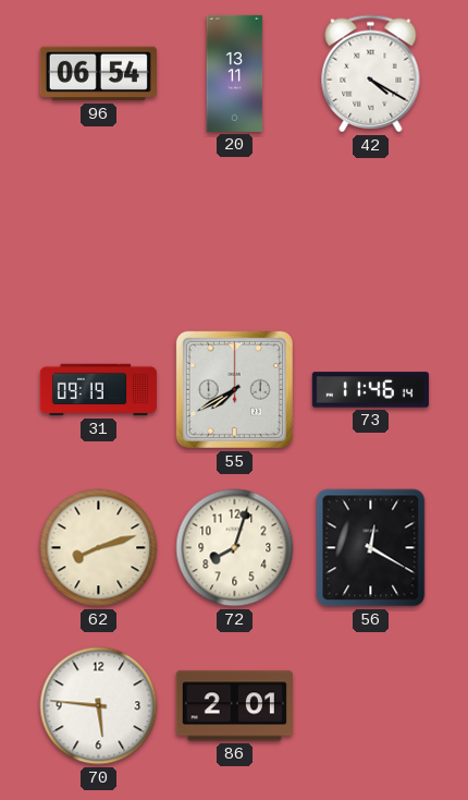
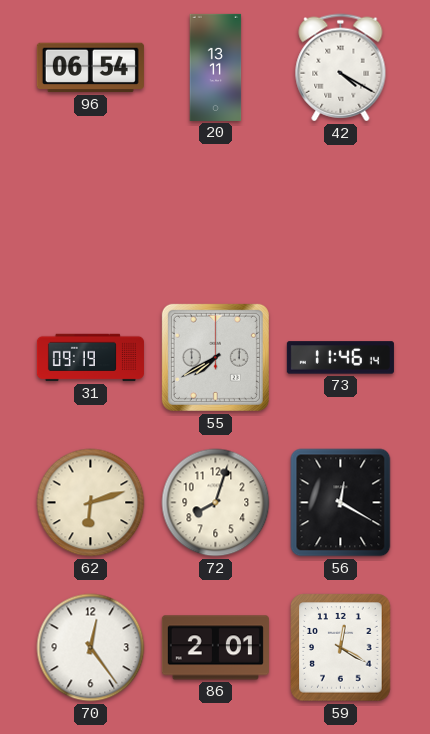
62: 8:12 -> 6:12 (91, 503)
70: 5:46 -> 12:24 (91, 648)
59: none -> 12:20 (341, 648)
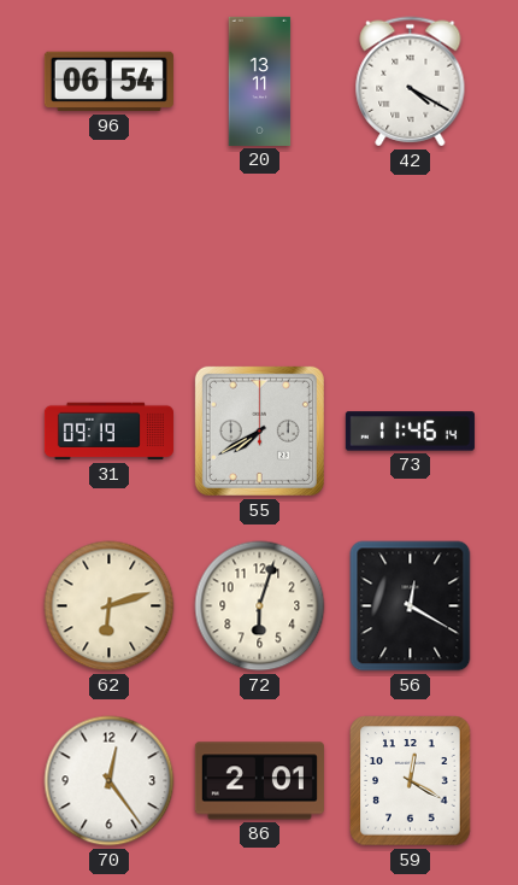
72: 8:03 -> 6:03 (260, 606)
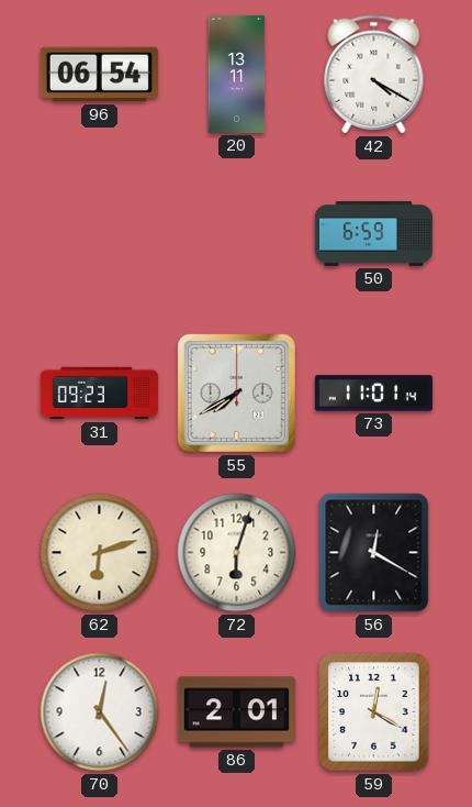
50: none -> 6:59 (373, 234)
31: 09:19 -> 09:23 (99, 394)
73: 11:46 -> 11:01 (373, 394)
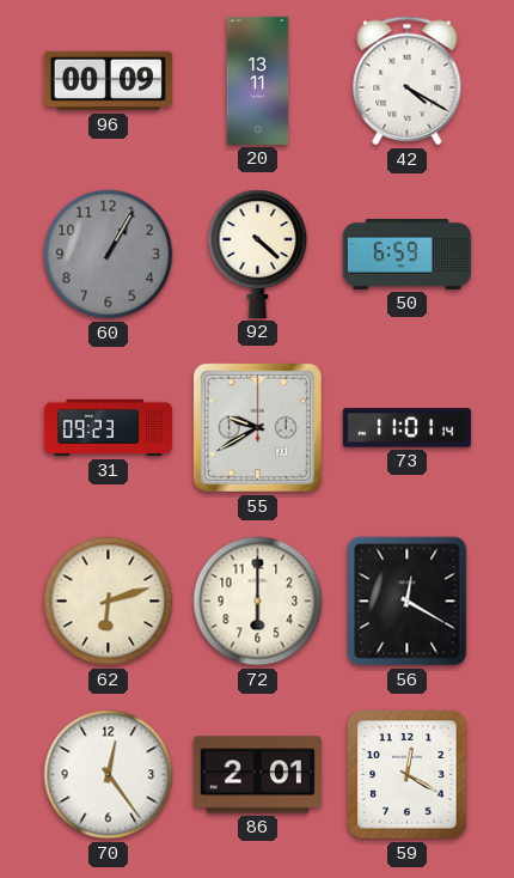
96: 06:54 -> 00:09 (108, 81)
60: none -> 1:05 (109, 255)
92: none -> 4:22 (258, 254)
55: 7:40 -> 9:40 (257, 427)
72: 6:03 -> 6:00 (258, 602)
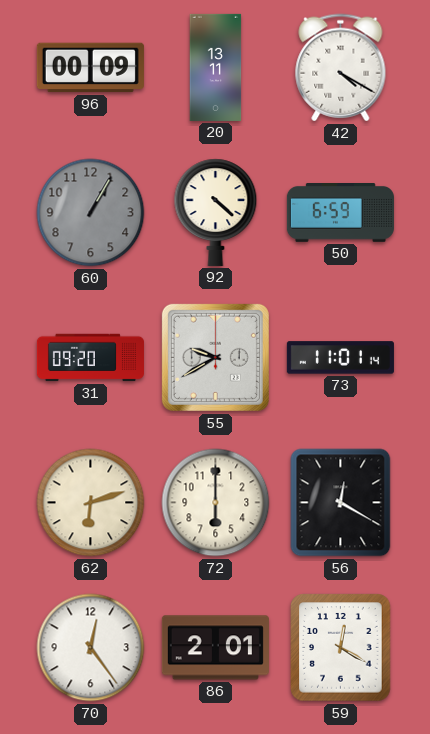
31: 09:23 -> 09:20 (90, 358)
